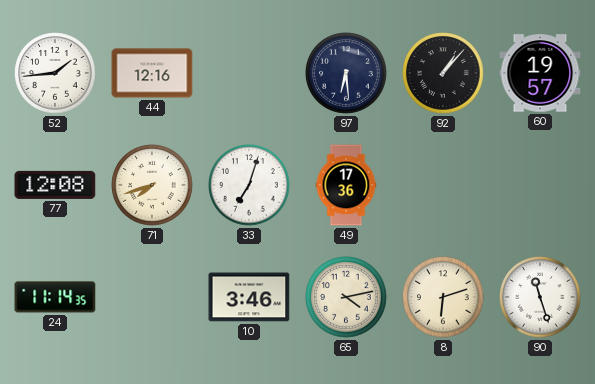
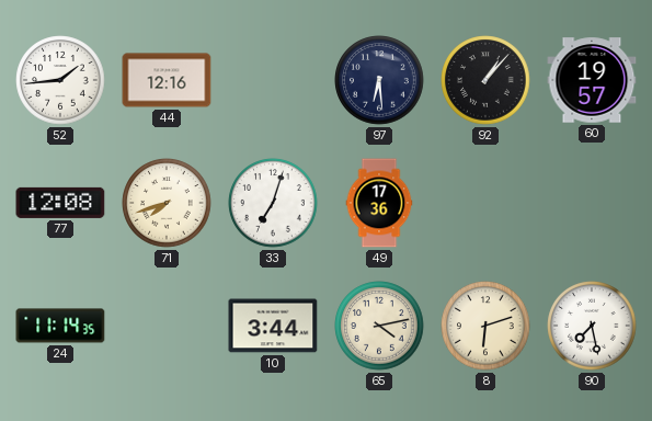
10: 3:46 -> 3:44 (273, 326)
90: 11:27 -> 7:28 (592, 326)
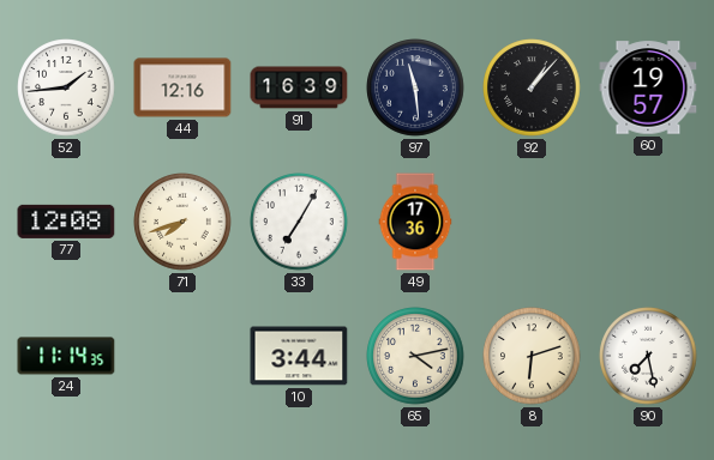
91: none -> 16:39 (299, 87)
97: 6:29 -> 11:29 (415, 87)
33: 7:03 -> 7:05 (299, 222)
